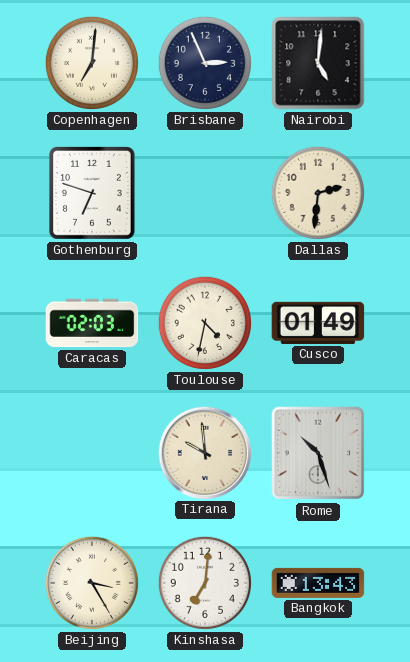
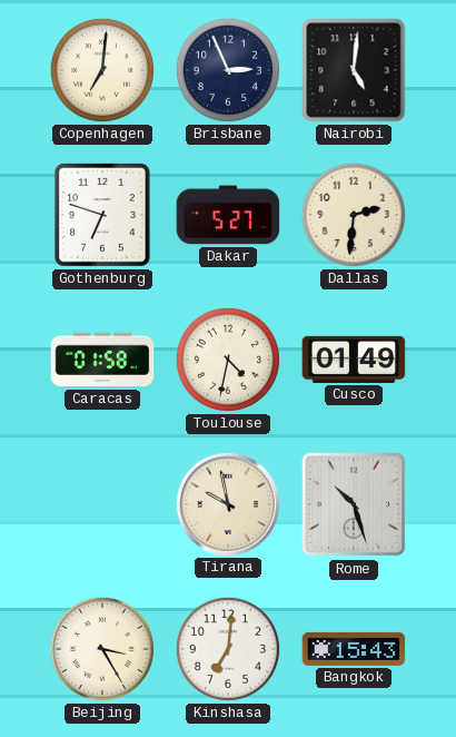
Dakar: none -> 5:27 (228, 215)
Caracas: 02:03 -> 01:58 (102, 360)
Tirana: 9:59 -> 9:58 (227, 503)
Bangkok: 13:43 -> 15:43 (354, 649)
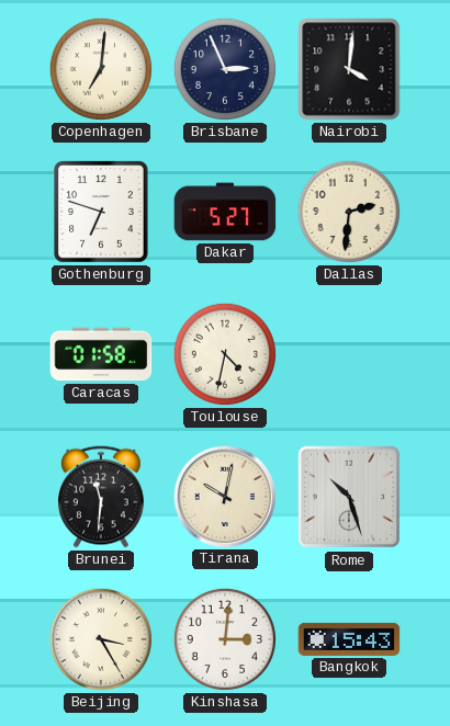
Nairobi: 5:01 -> 4:01 (349, 69)
Cusco: 01:49 -> none (354, 360)
Brunei: none -> 11:31 (102, 497)
Tirana: 9:58 -> 10:02 (224, 496)
Kinshasa: 7:01 -> 3:01 (225, 639)
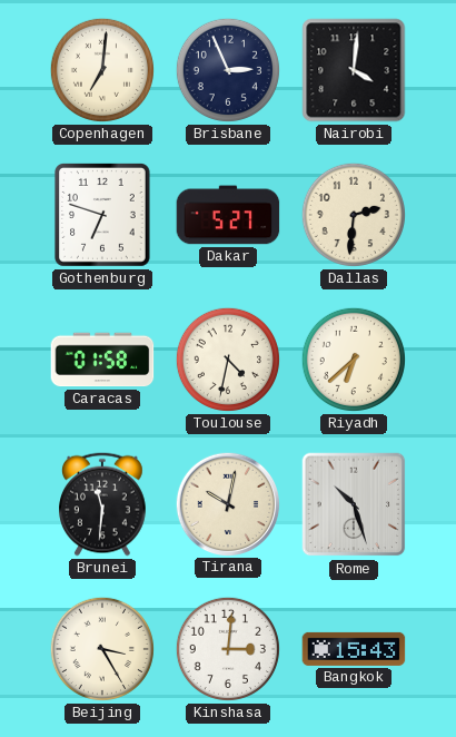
Riyadh: none -> 6:38 (354, 360)
